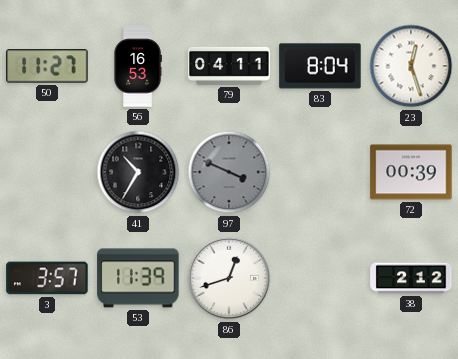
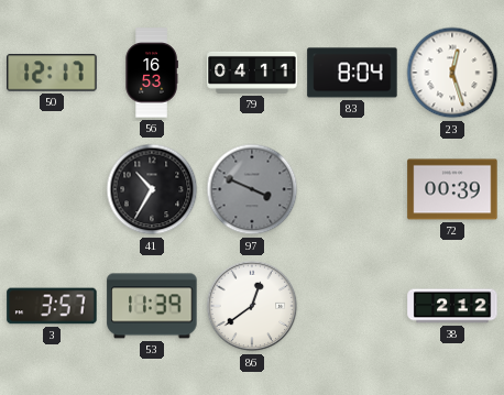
50: 11:27 -> 12:17 (52, 73)
86: 12:42 -> 12:39 (252, 306)
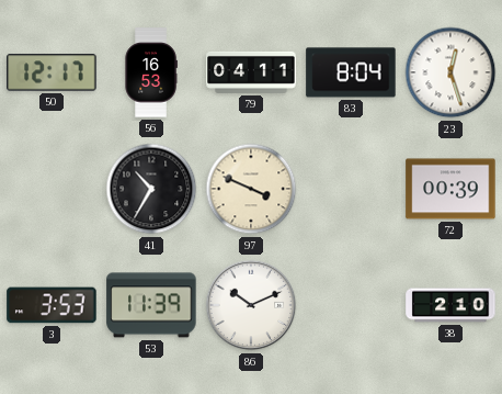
97 dial: grey -> cream (251, 189)
3: 3:57 -> 3:53 (52, 305)
86: 12:39 -> 10:11 (251, 305)
38: 2:12 -> 2:10 (450, 305)
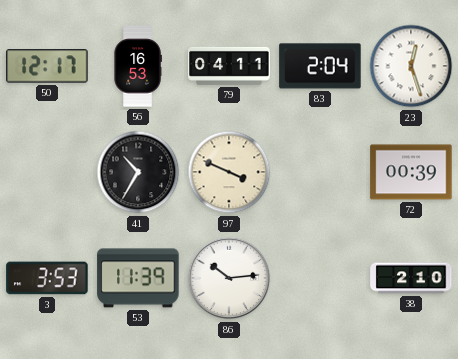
83: 8:04 -> 2:04 (320, 66)
86: 10:11 -> 10:14 (229, 278)
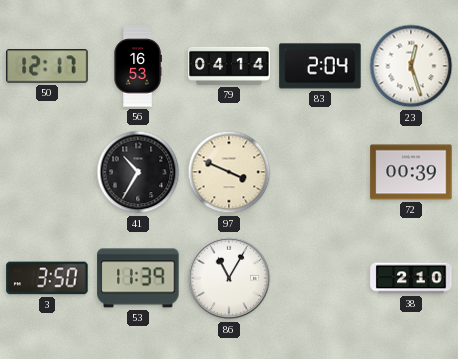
79: 04:11 -> 04:14 (229, 66)
3: 3:53 -> 3:50 (47, 278)
86: 10:14 -> 11:05 (229, 278)
